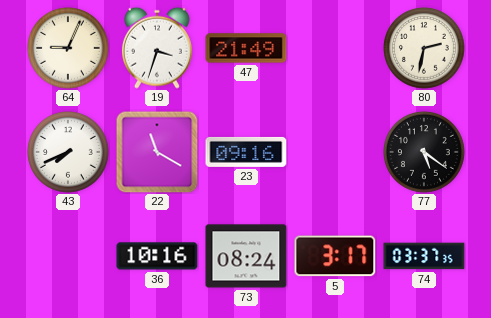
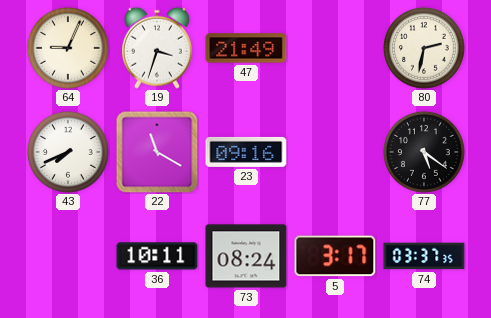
36: 10:16 -> 10:11 (157, 256)
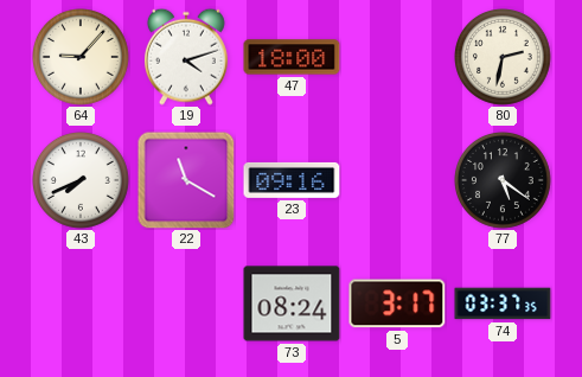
64: 9:04 -> 9:07 (82, 58)
19: 3:33 -> 4:12 (186, 57)
47: 21:49 -> 18:00 (292, 57)
36: 10:11 -> none (157, 256)
